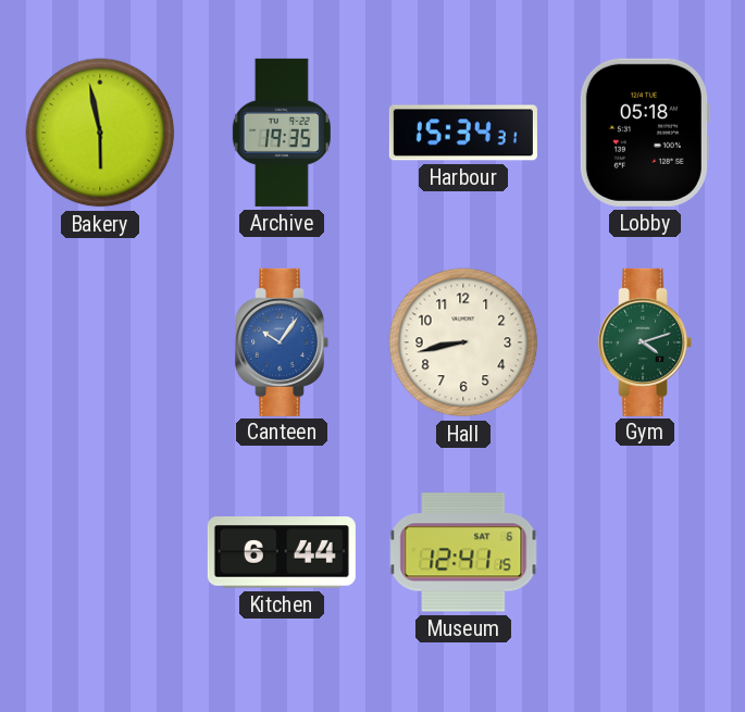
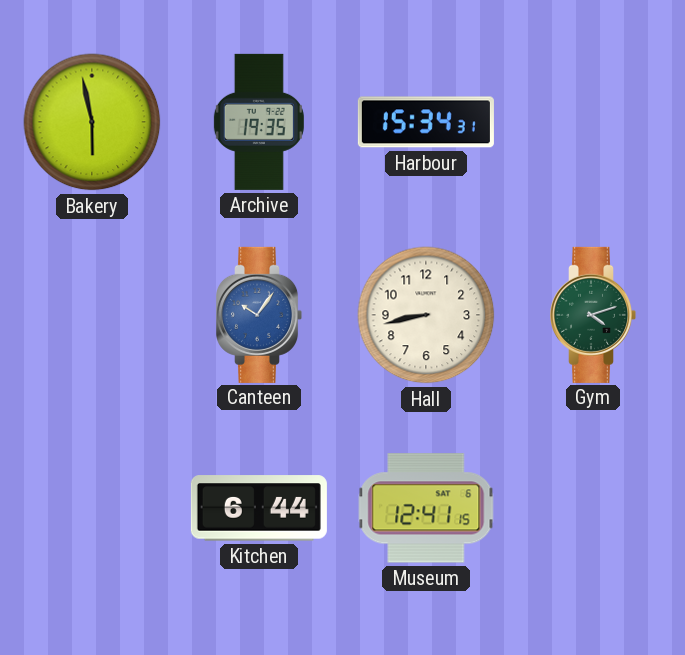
Lobby: 05:18 -> none (644, 133)
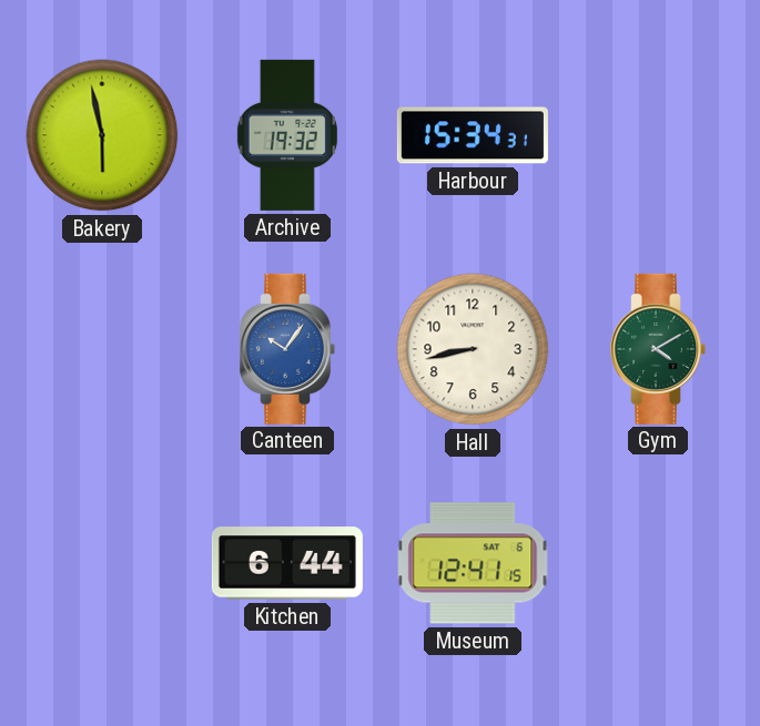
Archive: 19:35 -> 19:32 (287, 135)
Gym: 4:12 -> 4:10 (659, 349)
